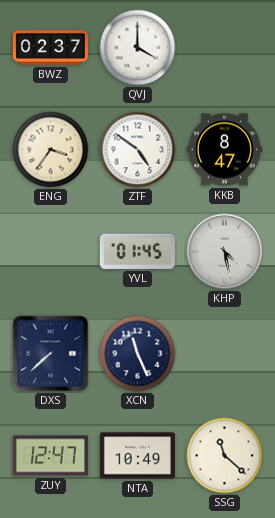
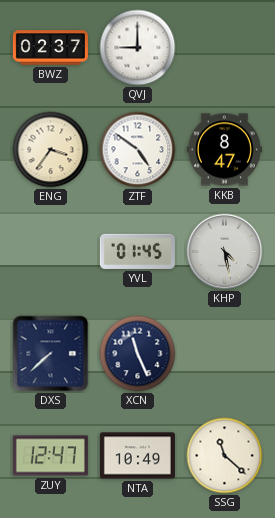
QVJ: 4:00 -> 9:00 (138, 48)
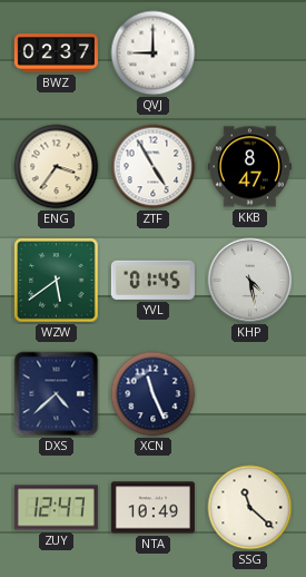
ZTF: 4:51 -> 4:55 (154, 167)
WZW: none -> 5:39 (57, 281)
DXS: 7:38 -> 4:38 (57, 394)
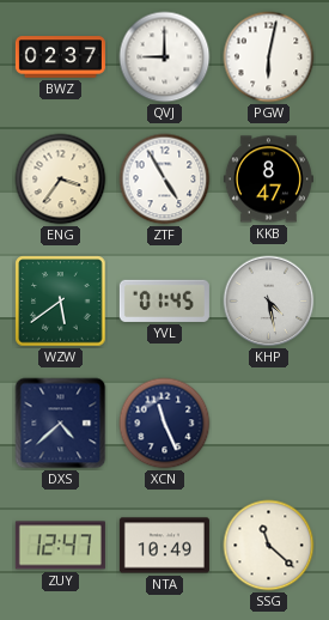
PGW: none -> 6:02 (269, 57)
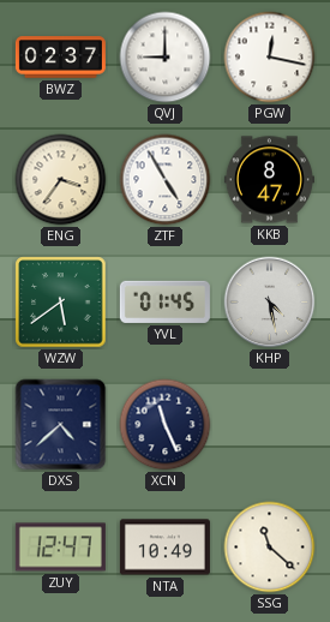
PGW: 6:02 -> 12:17 (270, 58)
